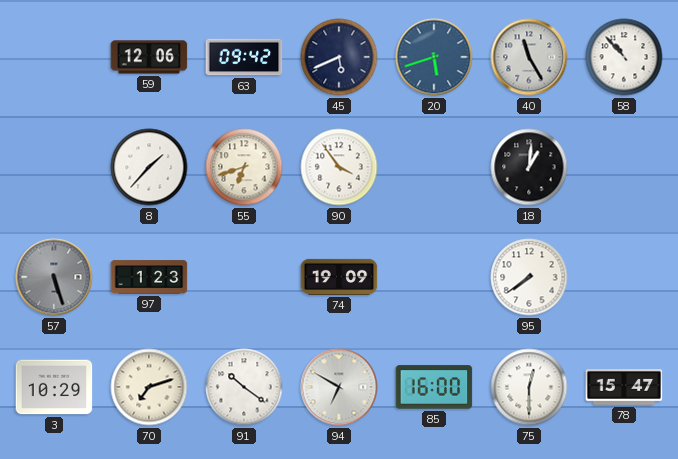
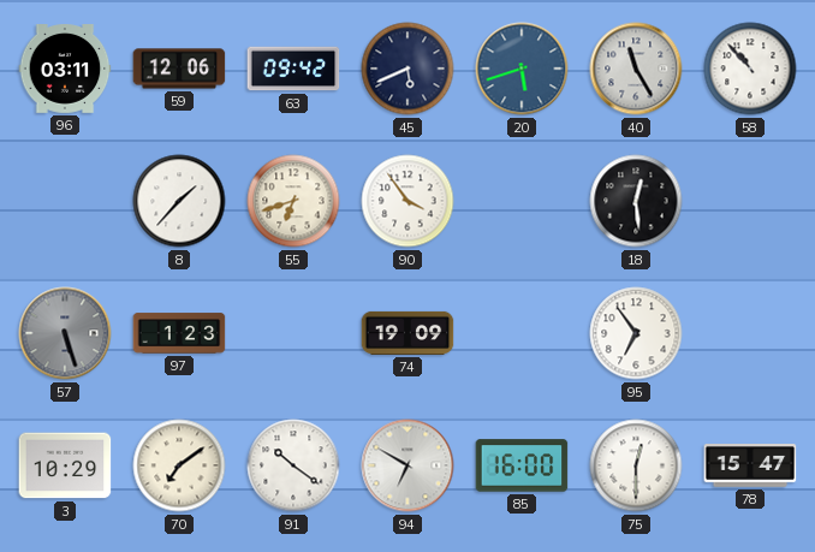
96: none -> 03:11 (65, 70)
18: 1:01 -> 12:29 (636, 201)
95: 7:39 -> 6:54 (636, 333)
70: 7:12 -> 7:09 (179, 465)
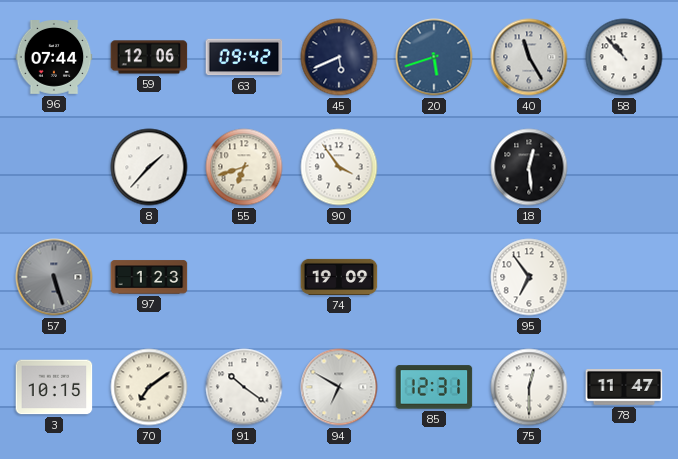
96: 03:11 -> 07:44 (54, 58)
3: 10:29 -> 10:15 (54, 387)
85: 16:00 -> 12:31 (434, 387)
78: 15:47 -> 11:47 (624, 388)
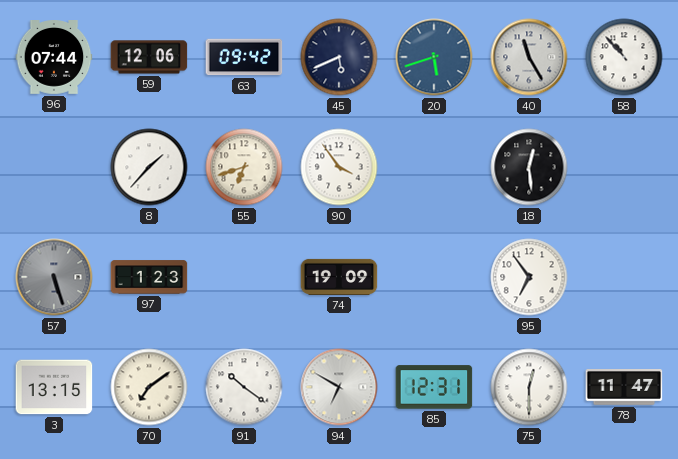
3: 10:15 -> 13:15 (54, 387)
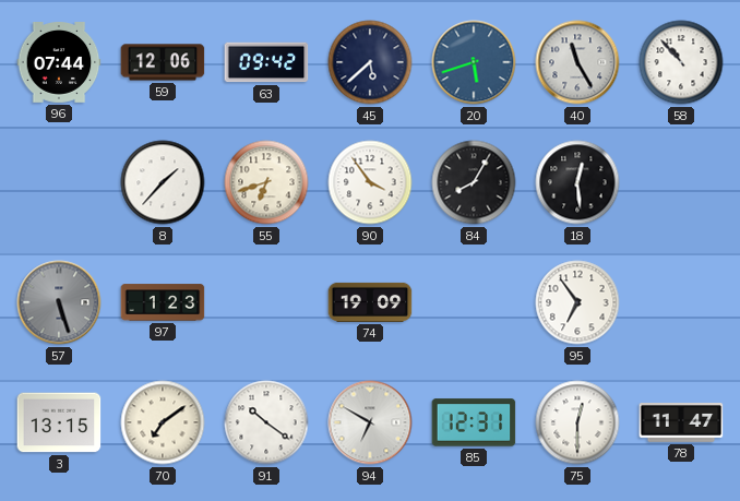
45: 5:41 -> 5:38 (370, 62)
84: none -> 8:05 (474, 182)
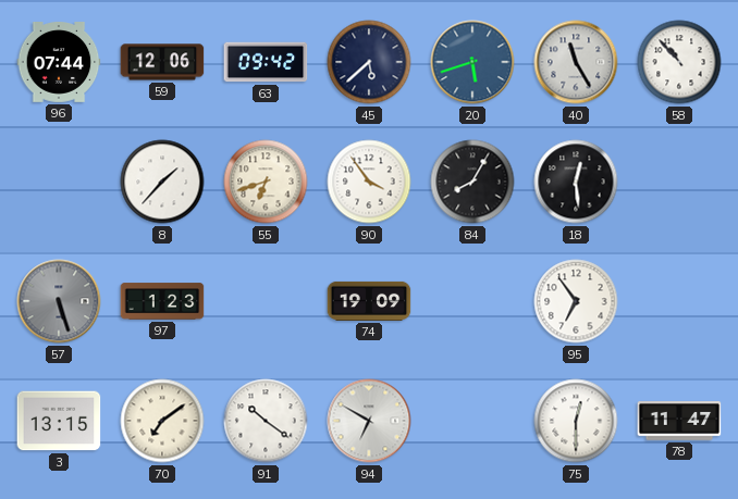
85: 12:31 -> none (474, 422)
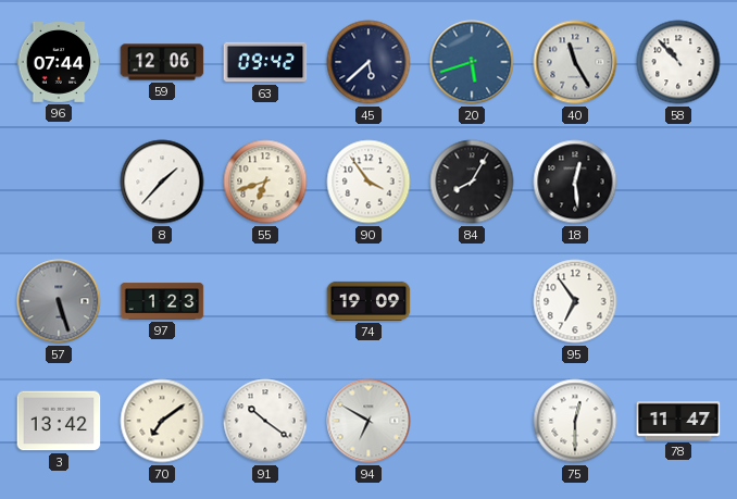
3: 13:15 -> 13:42 (59, 421)
